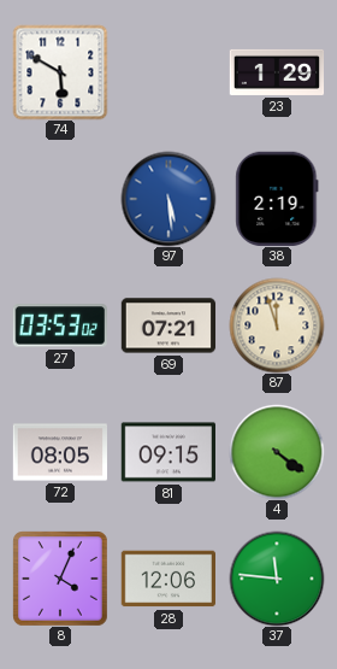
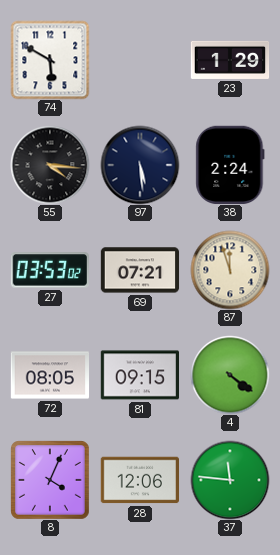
55: none -> 4:16 (50, 165)
97 dial: blue -> navy (140, 165)
38: 2:19 -> 2:24 (230, 164)
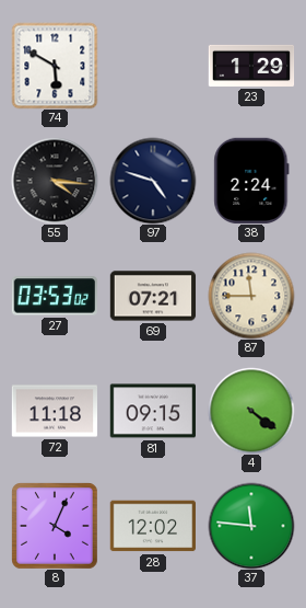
97: 5:29 -> 4:48 (153, 181)
87: 11:57 -> 11:45 (251, 296)
72: 08:05 -> 11:18 (55, 411)
28: 12:06 -> 12:02 (152, 526)
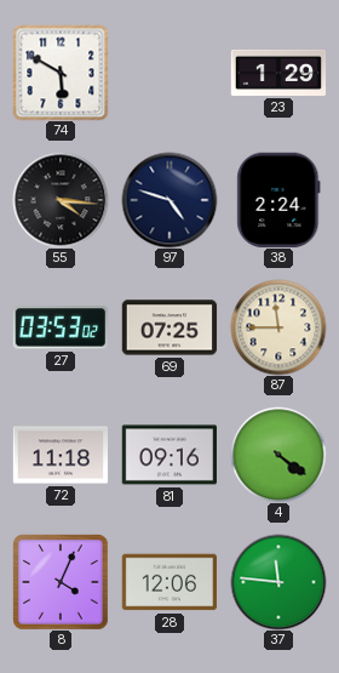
69: 07:21 -> 07:25 (169, 327)
81: 09:15 -> 09:16 (168, 455)
28: 12:02 -> 12:06 (168, 582)
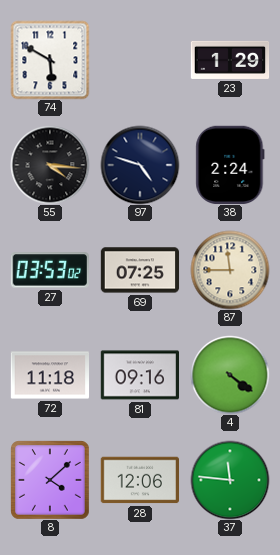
8: 4:04 -> 4:08 (50, 480)
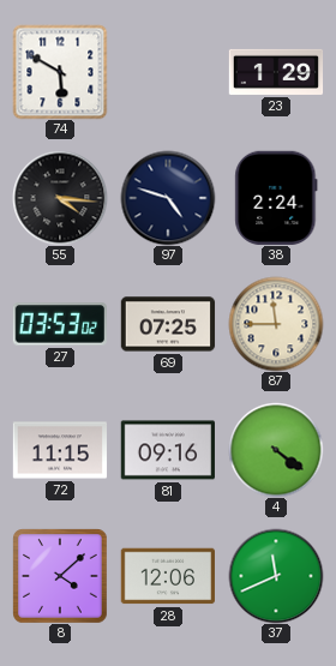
72: 11:18 -> 11:15 (60, 450)
37: 11:46 -> 11:41 (276, 576)
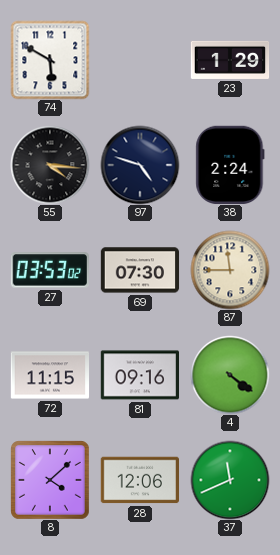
69: 07:25 -> 07:30 (140, 270)
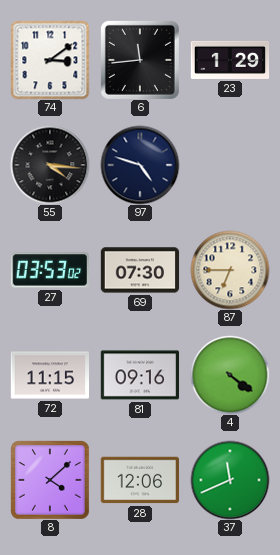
74: 5:50 -> 3:09 (50, 60)
6: none -> 11:44 (140, 60)
38: 2:24 -> none (230, 164)
87: 11:45 -> 6:45 (230, 270)
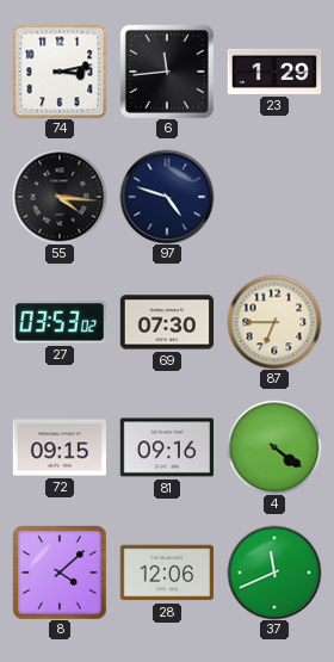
74: 3:09 -> 3:13 (60, 72)
72: 11:15 -> 09:15 (60, 447)
